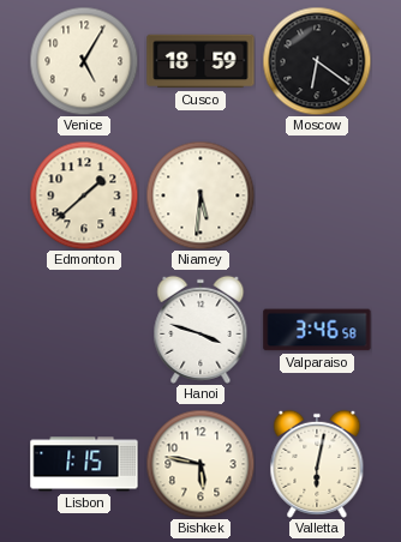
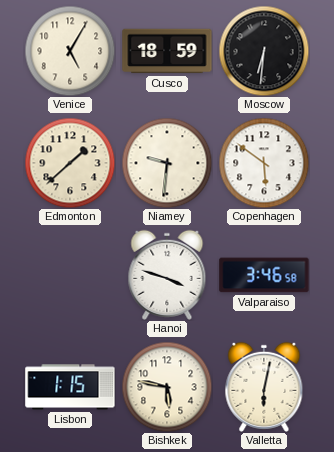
Moscow: 6:21 -> 6:31 (264, 51)
Niamey: 5:31 -> 9:31 (167, 163)
Copenhagen: none -> 5:51 (264, 163)
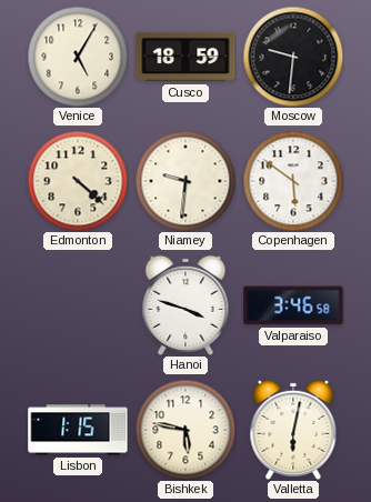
Moscow: 6:31 -> 9:31 (293, 57)
Edmonton: 1:38 -> 4:22 (78, 181)
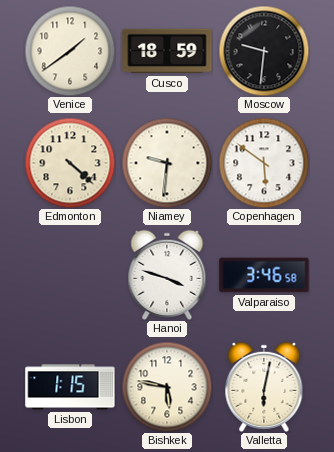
Venice: 5:05 -> 1:39 (70, 51)
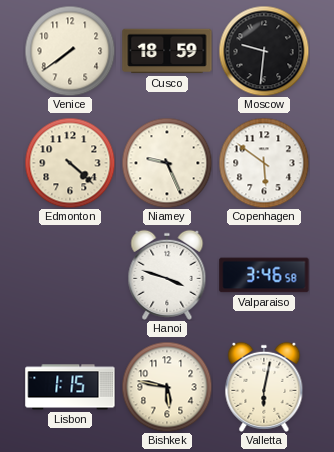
Venice: 1:39 -> 7:39 (70, 51)
Niamey: 9:31 -> 9:26 (167, 163)
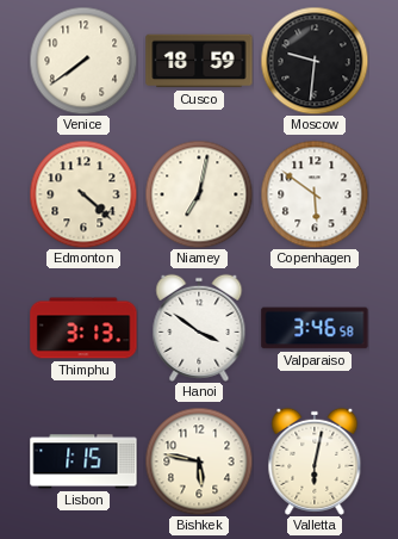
Niamey: 9:26 -> 7:02 (199, 194)
Thimphu: none -> 3:13 (83, 328)
Hanoi: 3:48 -> 3:51 (199, 328)
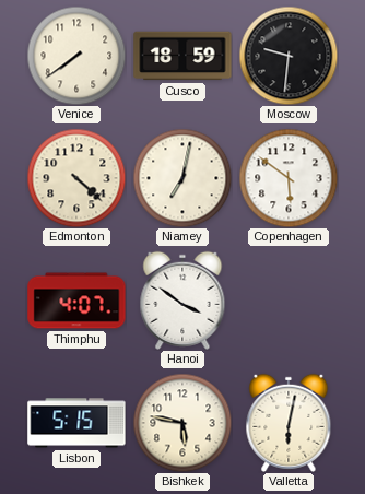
Thimphu: 3:13 -> 4:07 (76, 301)
Valparaiso: 3:46 -> none (315, 328)
Lisbon: 1:15 -> 5:15 (76, 423)
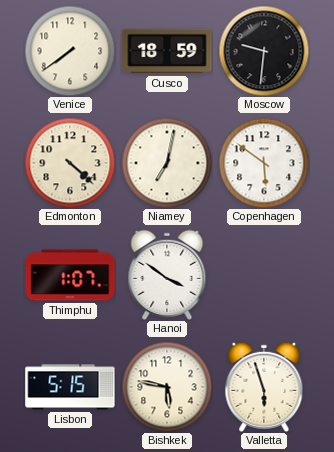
Thimphu: 4:07 -> 1:07 (70, 275)
Valletta: 6:02 -> 5:57 (264, 387)
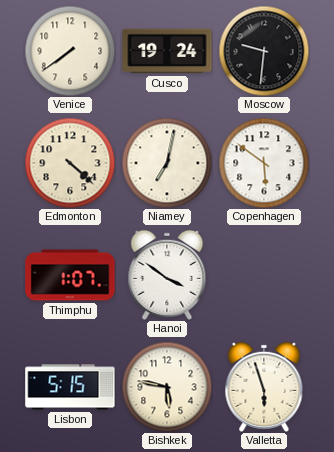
Cusco: 18:59 -> 19:24 (167, 51)
